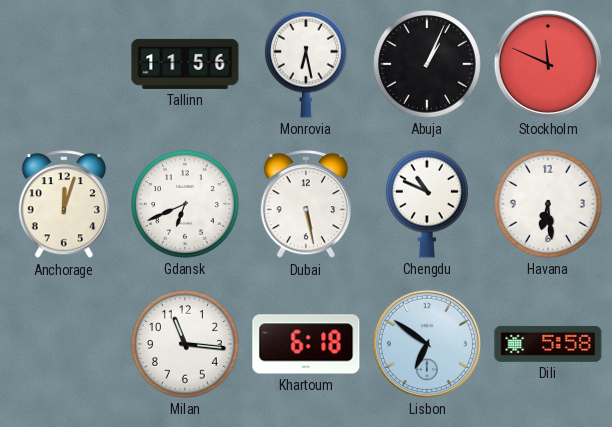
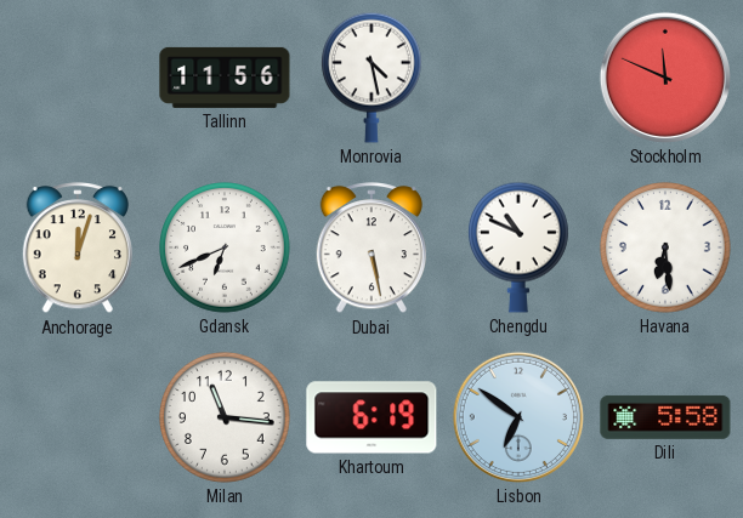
Monrovia: 6:28 -> 4:28 (371, 78)
Abuja: 1:04 -> none (428, 65)
Khartoum: 6:18 -> 6:19 (371, 417)
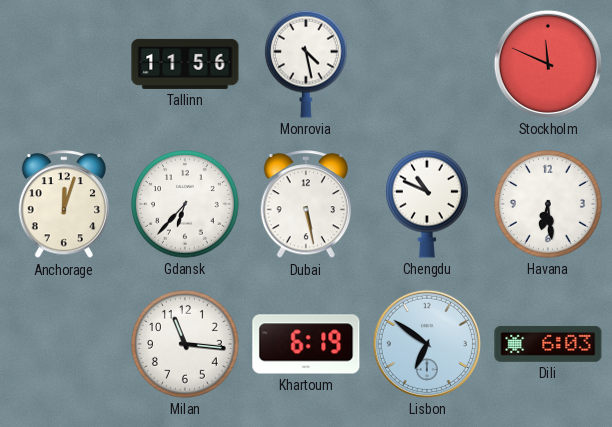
Gdansk: 6:41 -> 6:37 (186, 205)
Dili: 5:58 -> 6:03 (548, 344)
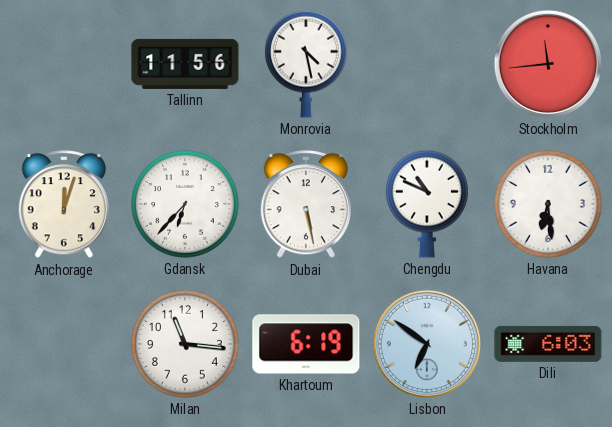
Stockholm: 11:49 -> 11:44 (548, 64)
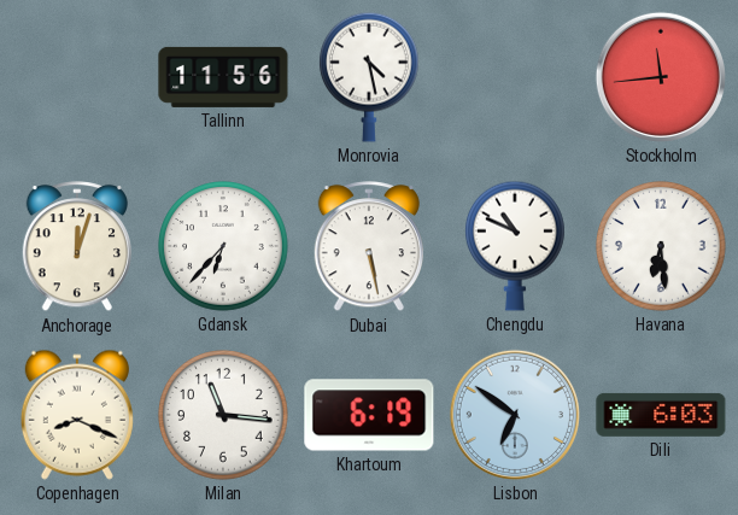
Copenhagen: none -> 8:19 (77, 415)
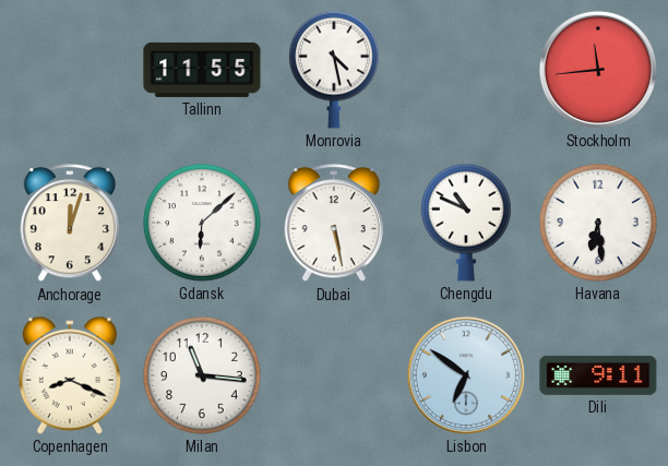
Tallinn: 11:56 -> 11:55 (202, 70)
Gdansk: 6:37 -> 6:08 (203, 224)
Khartoum: 6:19 -> none (369, 415)
Dili: 6:03 -> 9:11 (598, 375)
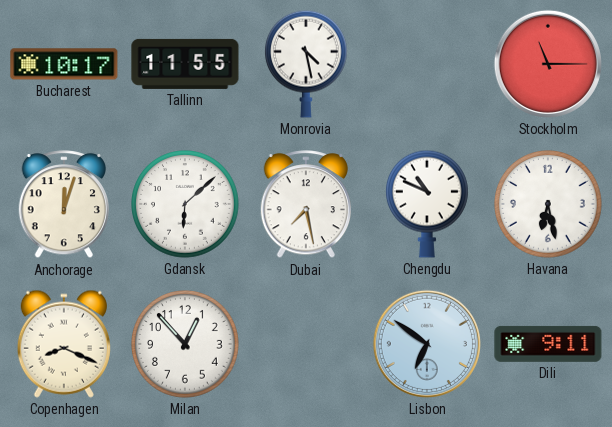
Bucharest: none -> 10:17 (64, 64)
Stockholm: 11:44 -> 11:15 (548, 64)
Dubai: 5:28 -> 7:28 (305, 205)
Havana: 6:29 -> 6:28 (549, 205)
Milan: 11:16 -> 12:53 (186, 345)
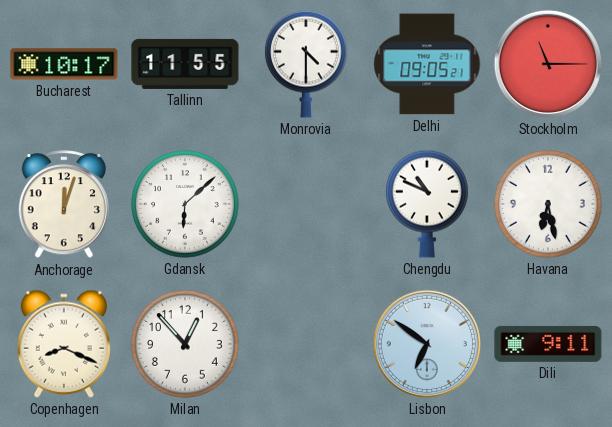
Monrovia: 4:28 -> 4:30 (306, 64)
Delhi: none -> 09:05 (427, 64)
Dubai: 7:28 -> none (305, 205)
